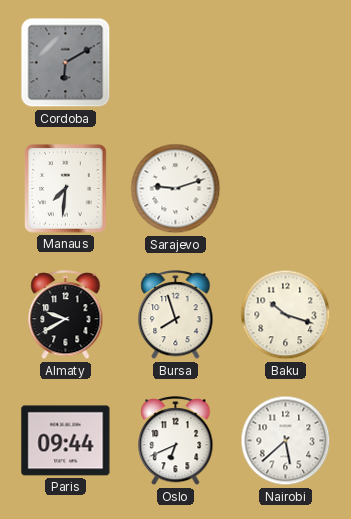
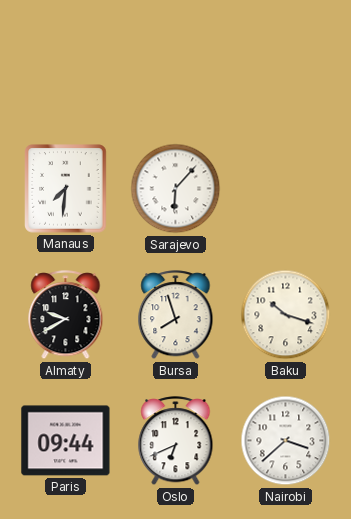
Cordoba: 6:10 -> none (66, 63)
Sarajevo: 9:12 -> 6:07 (176, 189)
Nairobi: 5:38 -> 3:38 (286, 441)
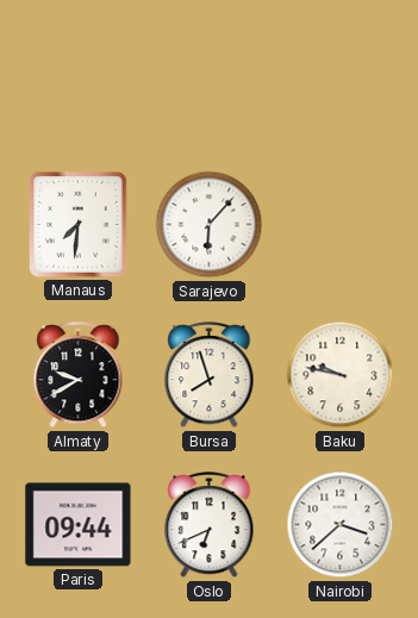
Baku: 10:18 -> 9:47 (341, 375)
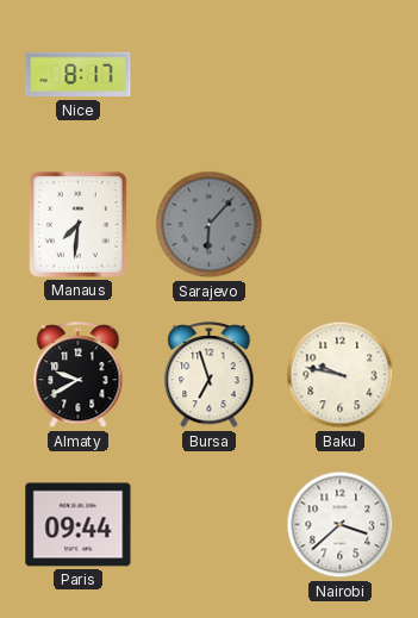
Nice: none -> 8:17 (79, 75)
Sarajevo dial: white -> grey (210, 225)
Bursa: 7:57 -> 6:57 (210, 375)
Oslo: 6:41 -> none (210, 525)
